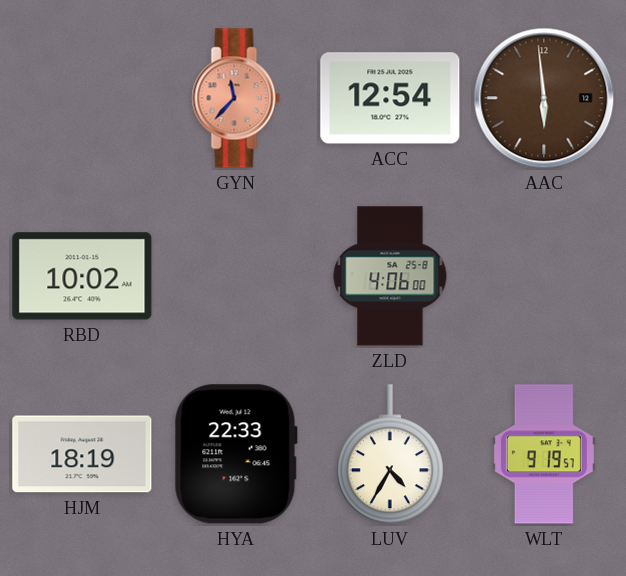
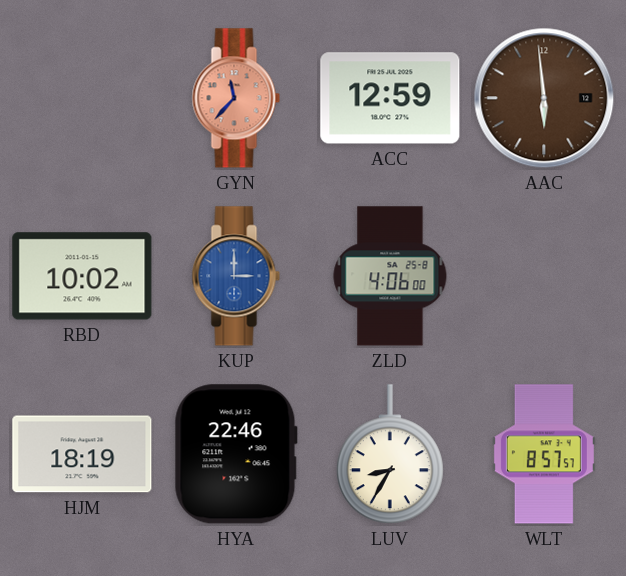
ACC: 12:54 -> 12:59 (390, 98)
KUP: none -> 3:00 (236, 276)
HYA: 22:33 -> 22:46 (236, 454)
LUV: 4:35 -> 8:35 (390, 455)
WLT: 9:19 -> 8:57 (544, 454)
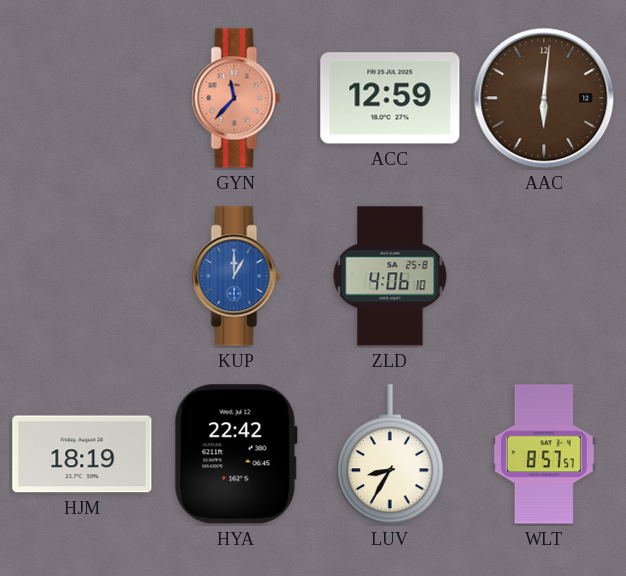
AAC: 5:59 -> 6:01 (544, 98)
RBD: 10:02 -> none (82, 276)
KUP: 3:00 -> 1:00 (236, 276)
ZLD: 4:06:00 -> 4:06:10 (390, 276)
HYA: 22:46 -> 22:42 (236, 454)
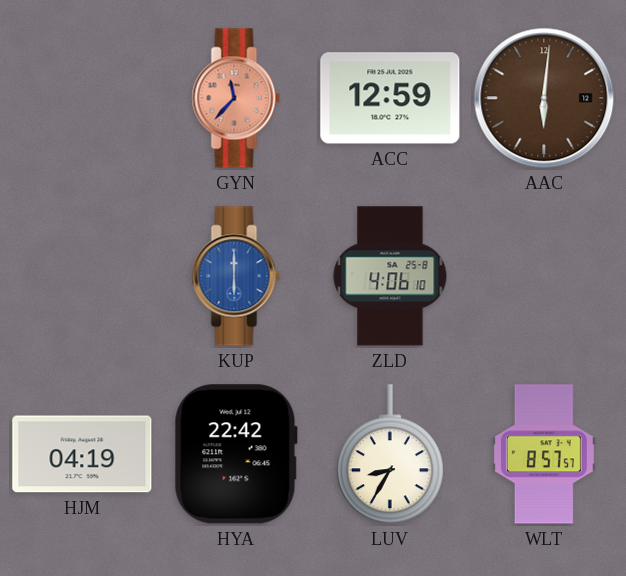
KUP: 1:00 -> 6:00 (236, 276)
HJM: 18:19 -> 04:19 (82, 454)
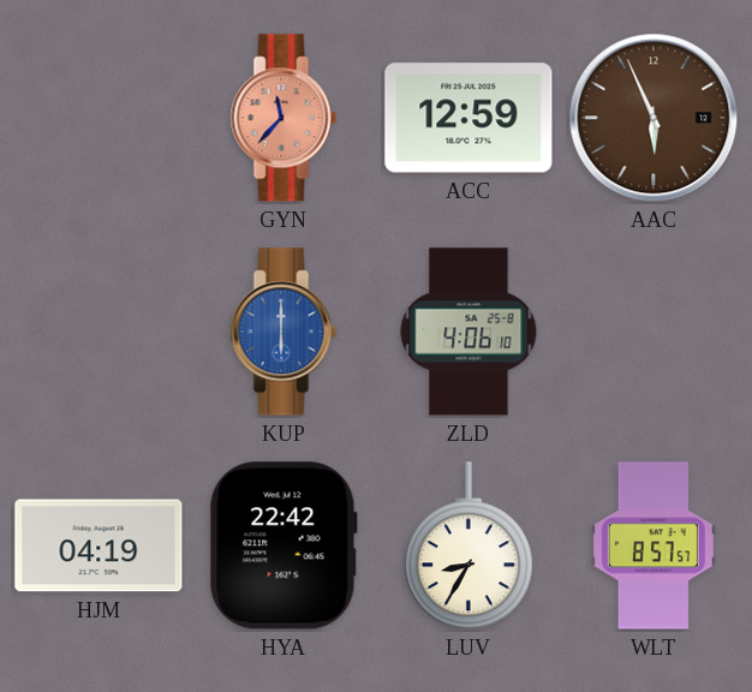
AAC: 6:01 -> 5:56 (653, 118)
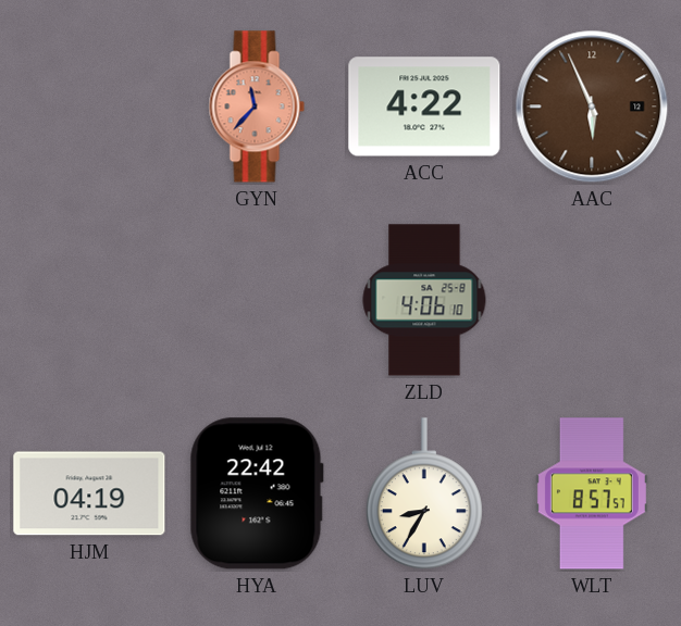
ACC: 12:59 -> 4:22 (424, 107)
KUP: 6:00 -> none (284, 332)
